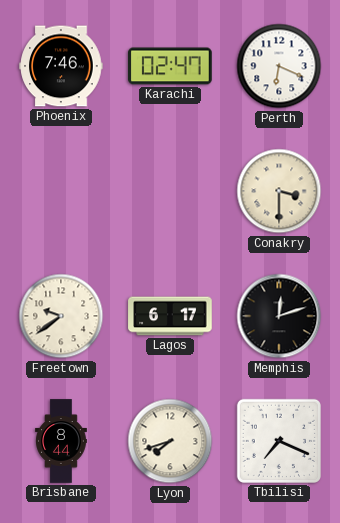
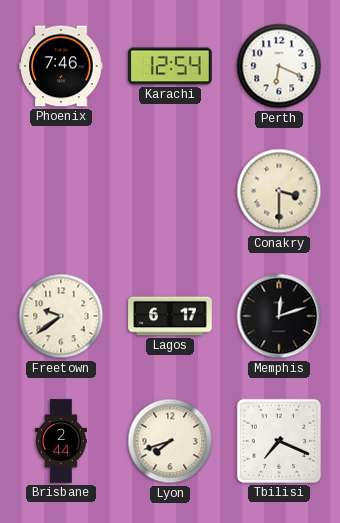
Karachi: 02:47 -> 12:54 (170, 66)
Brisbane: 8:44 -> 2:44 (61, 441)
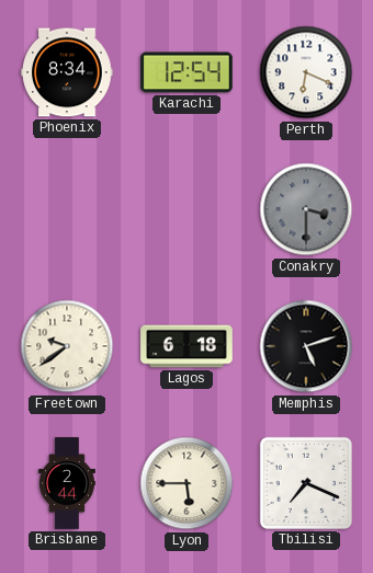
Phoenix: 7:46 -> 8:34 (67, 72)
Conakry dial: cream -> grey (306, 209)
Lagos: 6:17 -> 6:18 (187, 346)
Memphis: 12:12 -> 5:12 (306, 346)
Lyon: 7:42 -> 5:45 (187, 483)
